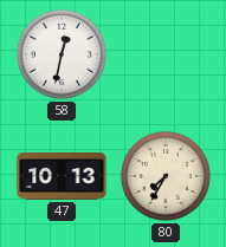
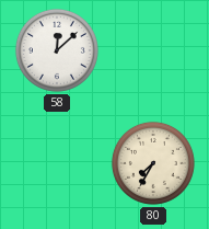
58: 12:32 -> 12:08 (57, 50)
47: 10:13 -> none (62, 176)
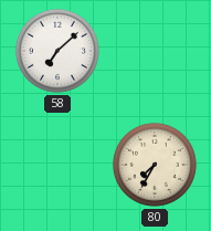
58: 12:08 -> 7:08 (57, 51)
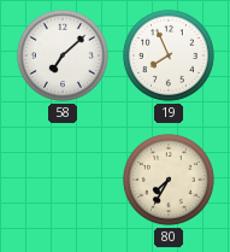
19: none -> 7:56 (169, 55)
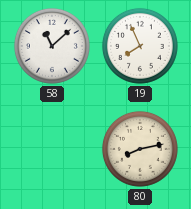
58: 7:08 -> 11:08 (52, 46)
80: 7:35 -> 8:13 (140, 149)
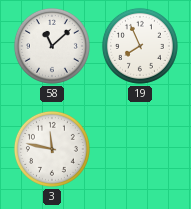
3: none -> 11:47 (52, 149)
80: 8:13 -> none (140, 149)
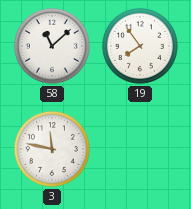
19: 7:56 -> 7:54 (140, 46)
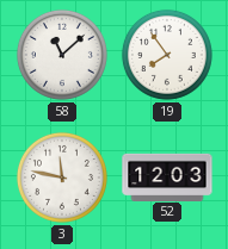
52: none -> 12:03 (167, 176)
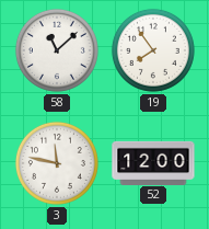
52: 12:03 -> 12:00 (153, 162)
